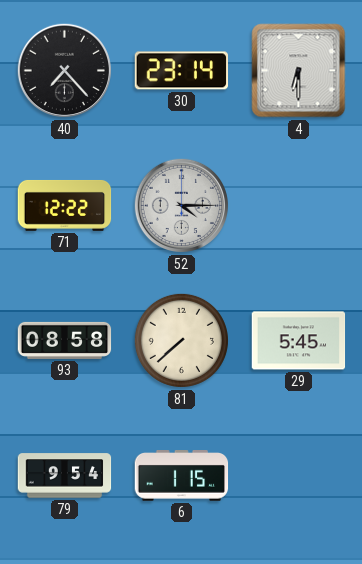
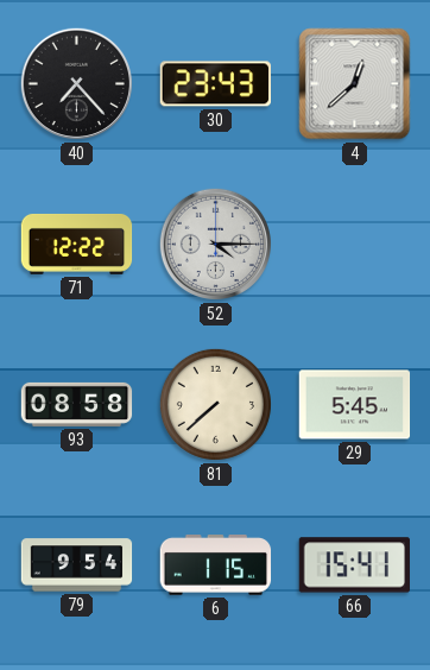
30: 23:14 -> 23:43 (215, 84)
4: 6:30 -> 12:38 (355, 84)
66: none -> 15:41 (354, 565)
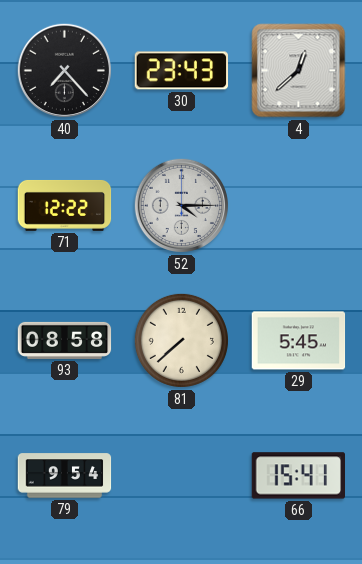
6: 1:15 -> none (216, 565)
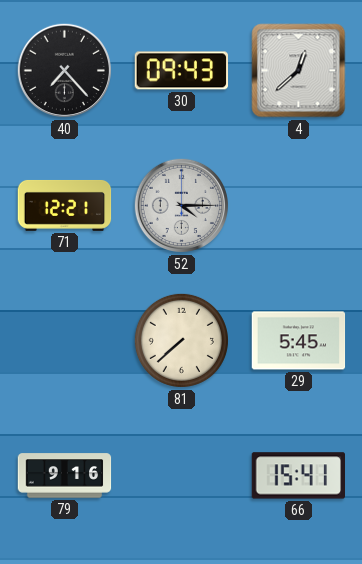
30: 23:43 -> 09:43 (181, 71)
71: 12:22 -> 12:21 (65, 205)
93: 08:58 -> none (65, 340)
79: 9:54 -> 9:16 (65, 476)
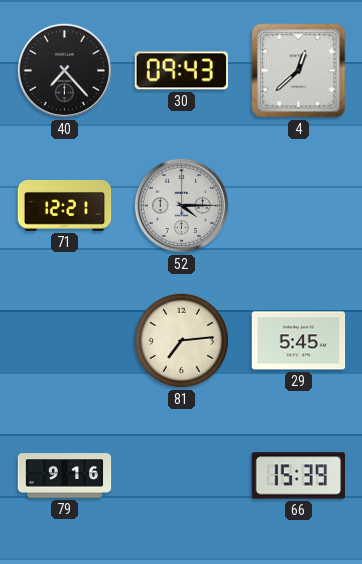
81: 7:38 -> 7:14 (181, 340)
66: 15:41 -> 15:39 (298, 476)
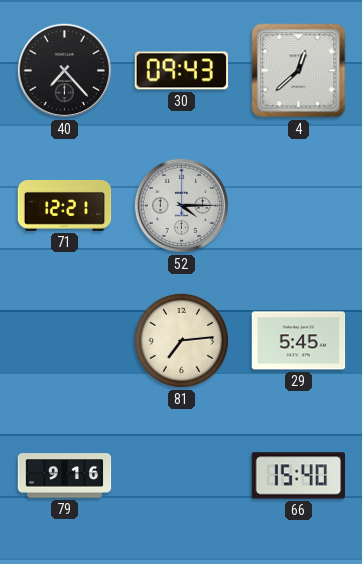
66: 15:39 -> 15:40 (298, 476)
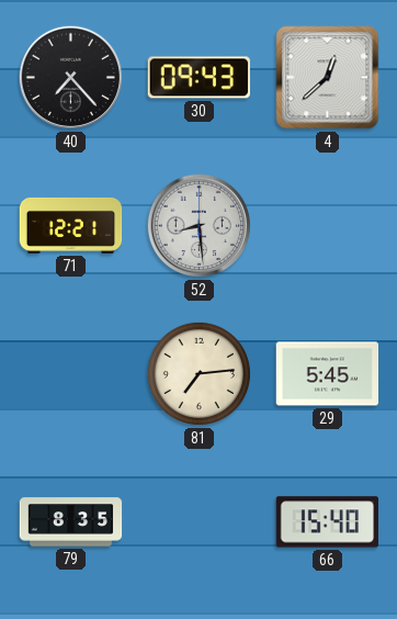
52: 4:15 -> 8:29 (198, 225)
79: 9:16 -> 8:35 (71, 522)
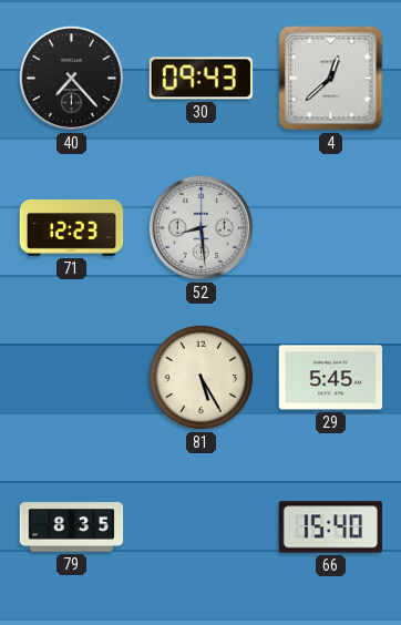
71: 12:21 -> 12:23 (72, 227)
81: 7:14 -> 5:25 (200, 377)
